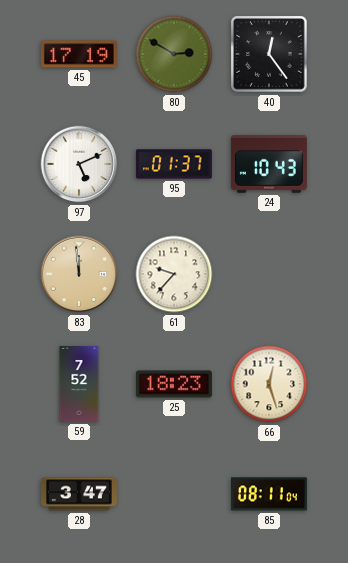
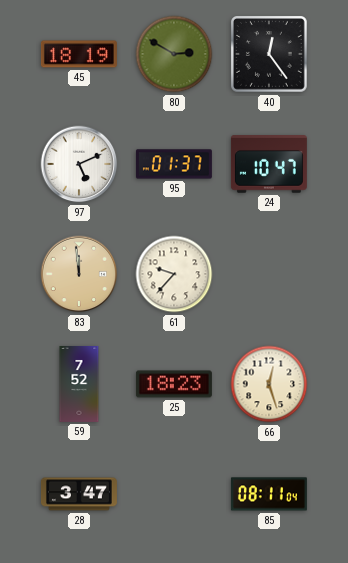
45: 17:19 -> 18:19 (79, 54)
24: 10:43 -> 10:47 (269, 164)
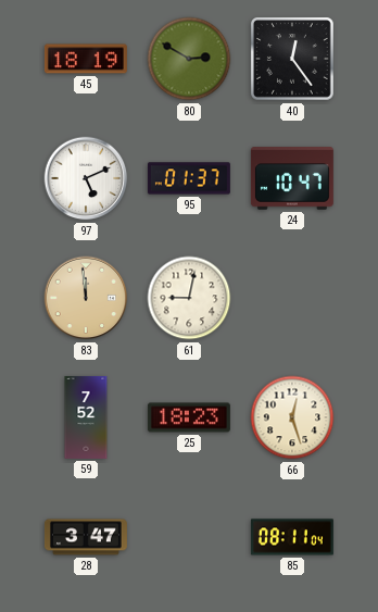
61: 9:37 -> 9:02 (189, 298)
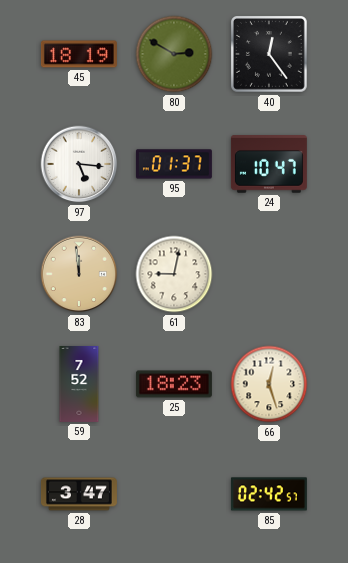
97: 5:11 -> 5:16 (79, 164)
85: 08:11 -> 02:42 (269, 494)
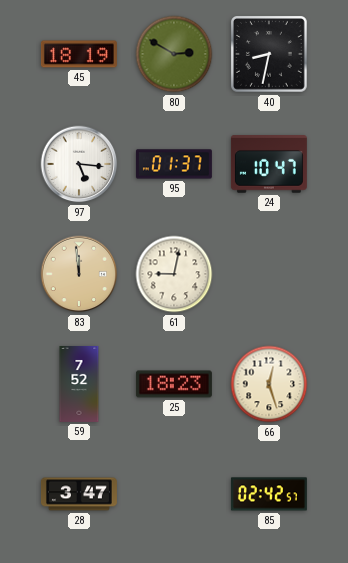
40: 12:24 -> 8:32 (270, 55)
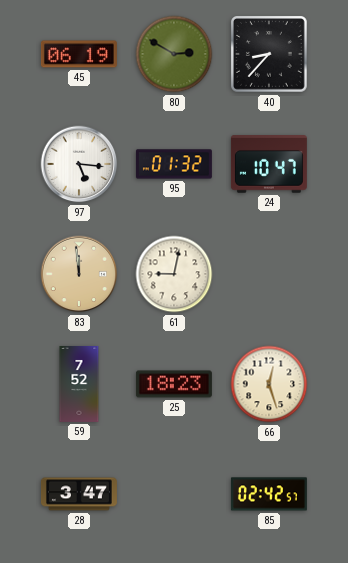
45: 18:19 -> 06:19 (79, 54)
40: 8:32 -> 8:37 (270, 55)
95: 01:37 -> 01:32 (174, 164)
